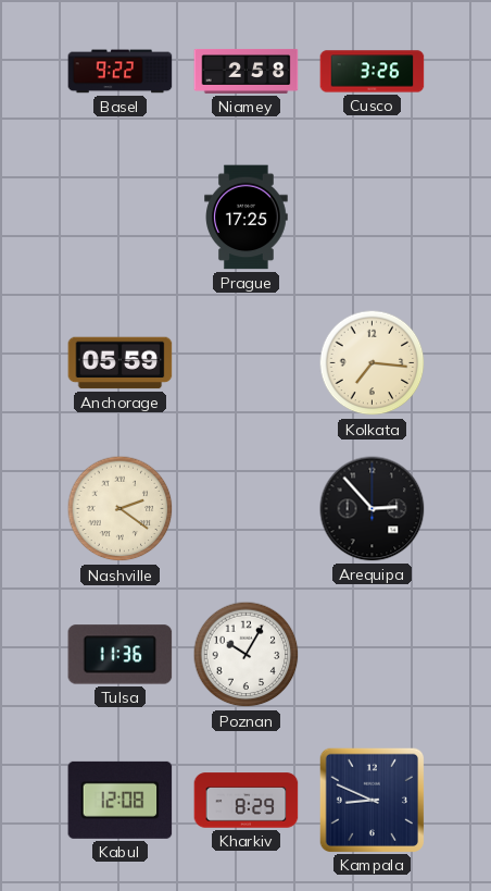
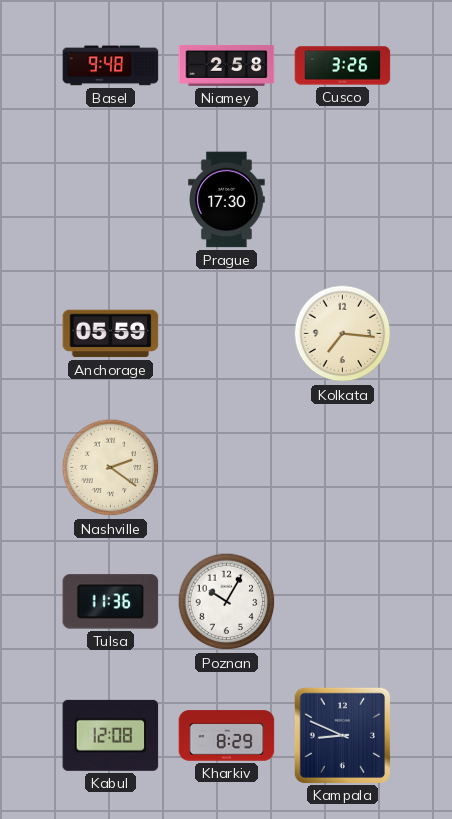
Basel: 9:22 -> 9:48 (111, 66)
Prague: 17:25 -> 17:30 (227, 200)
Arequipa: 2:53 -> none (373, 509)
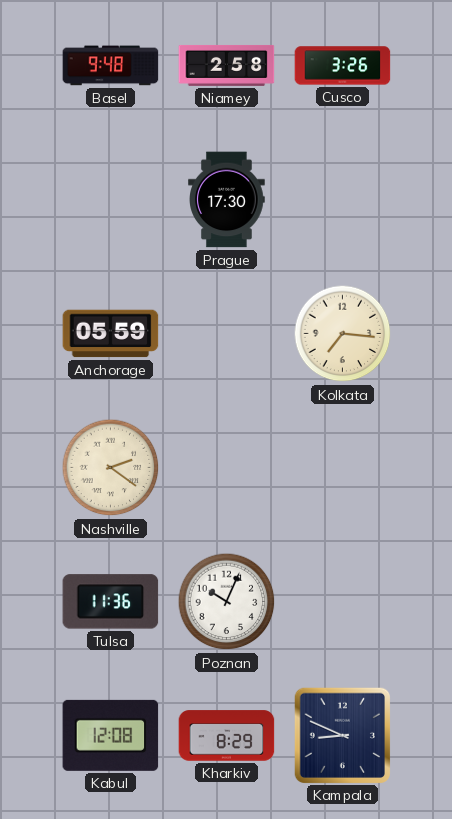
Poznan: 10:05 -> 10:04 (227, 602)
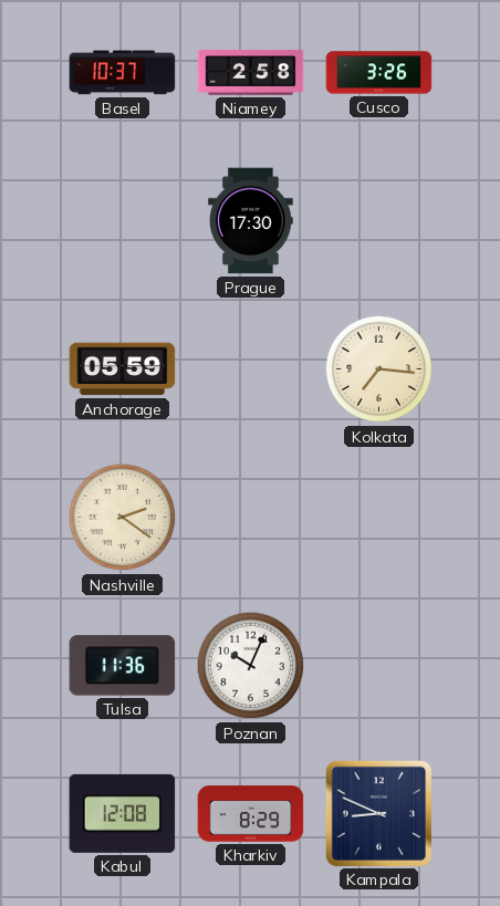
Basel: 9:48 -> 10:37 (123, 73)
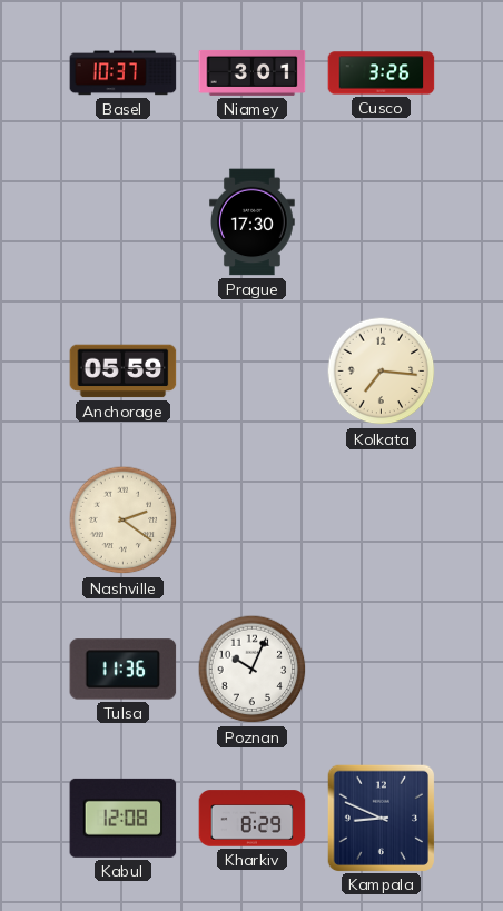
Niamey: 2:58 -> 3:01 (253, 72)
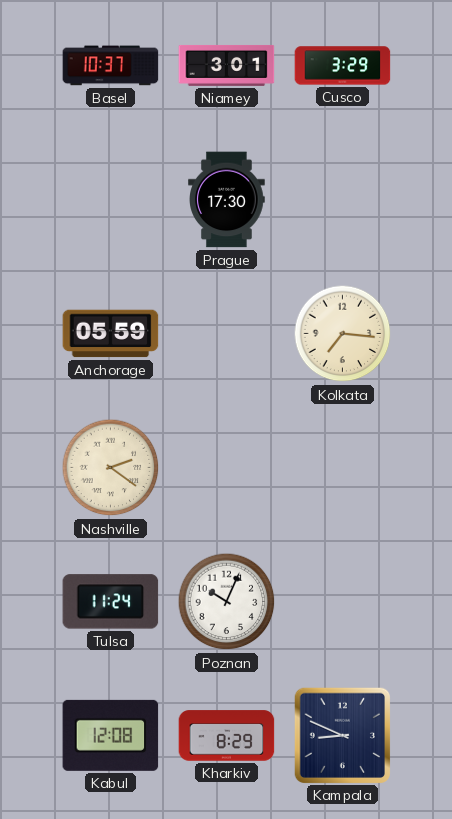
Cusco: 3:26 -> 3:29 (343, 66)
Tulsa: 11:36 -> 11:24 (111, 602)
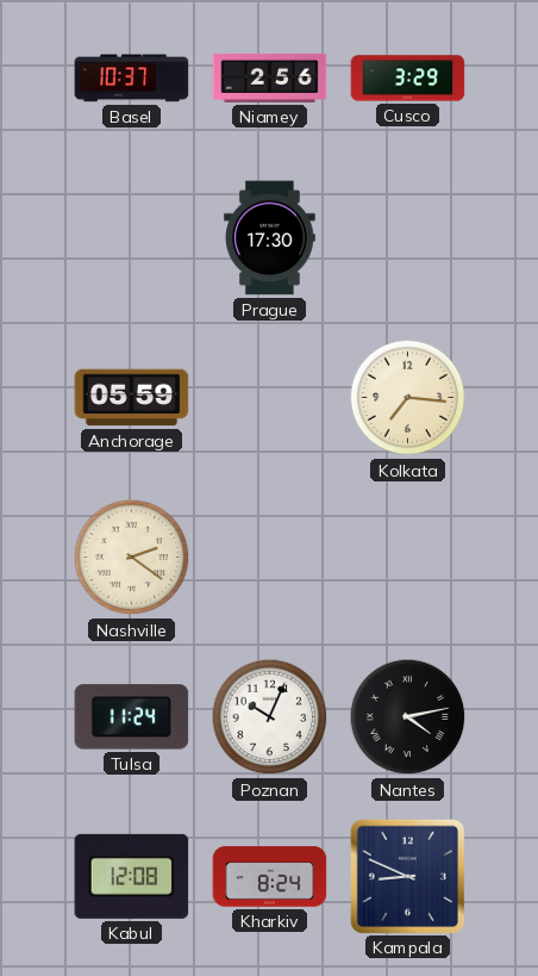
Niamey: 3:01 -> 2:56 (270, 77)
Nantes: none -> 4:13 (408, 717)
Kharkiv: 8:29 -> 8:24 (270, 877)
